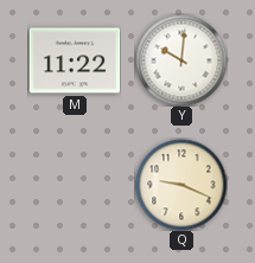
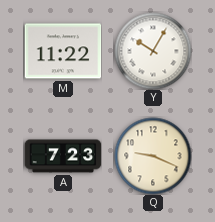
Y: 10:01 -> 10:05 (153, 51)
A: none -> 7:23 (63, 156)
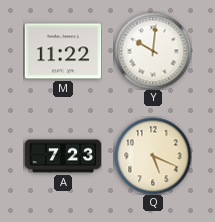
Y: 10:05 -> 10:01 (153, 51)
Q: 9:19 -> 5:19 (153, 156)
